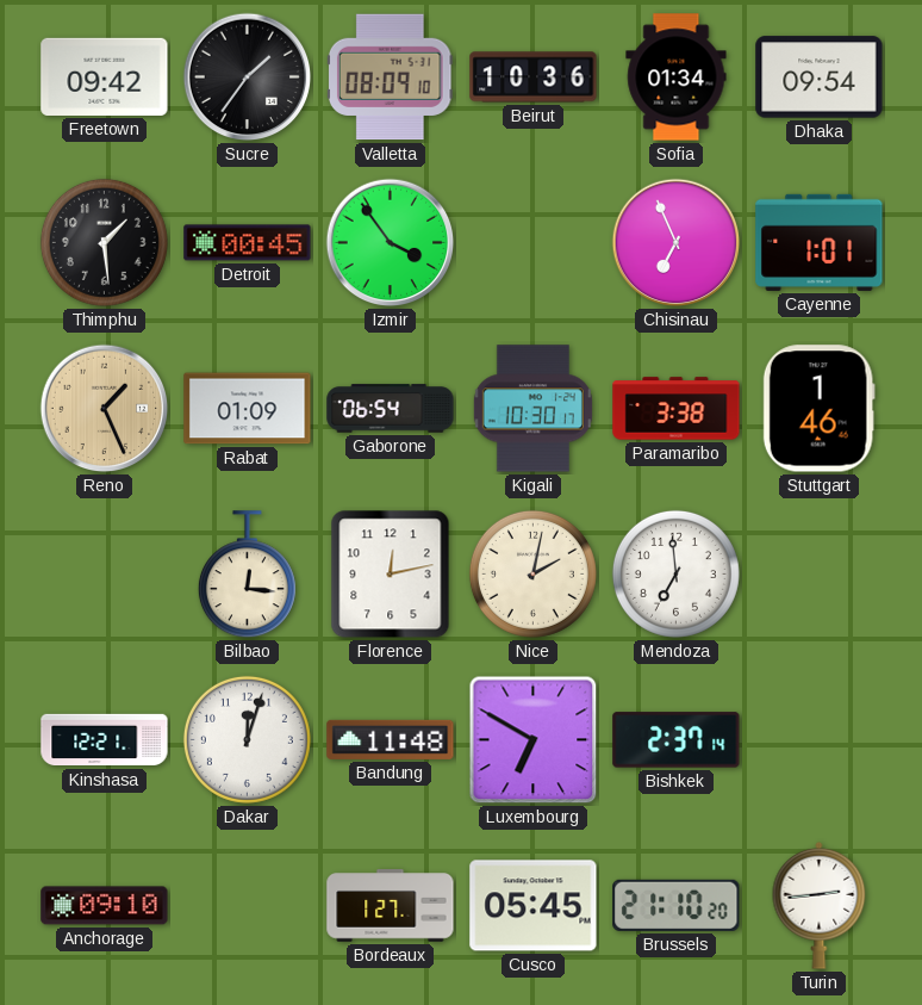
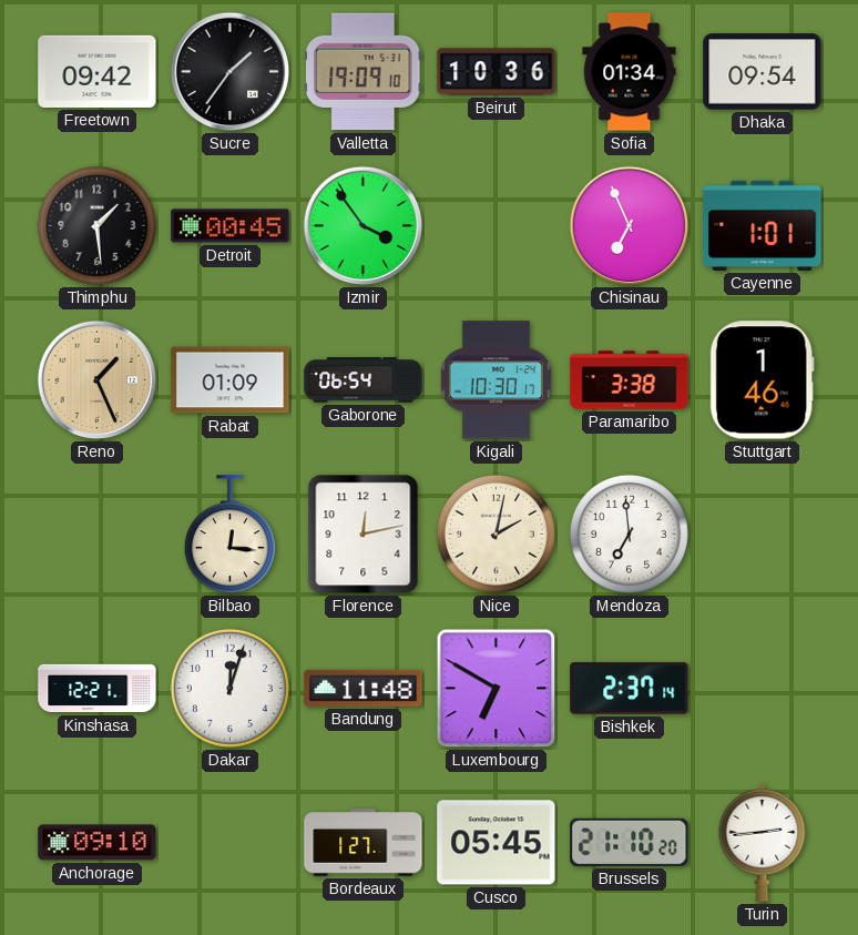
Valletta: 08:09 -> 19:09 (362, 72)
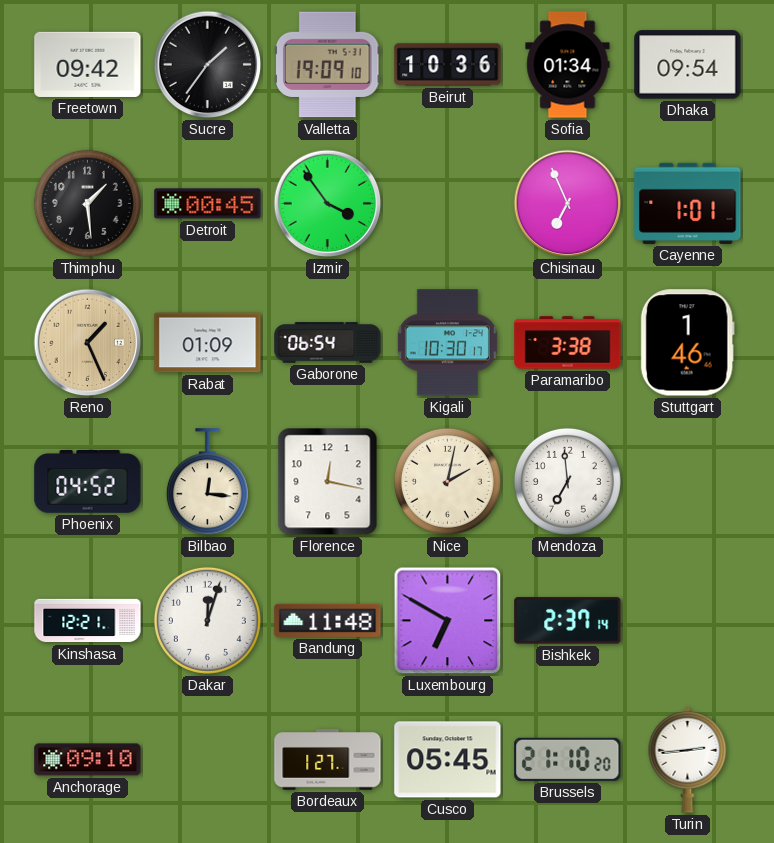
Phoenix: none -> 04:52 (88, 482)
Florence: 12:13 -> 12:17 (328, 482)
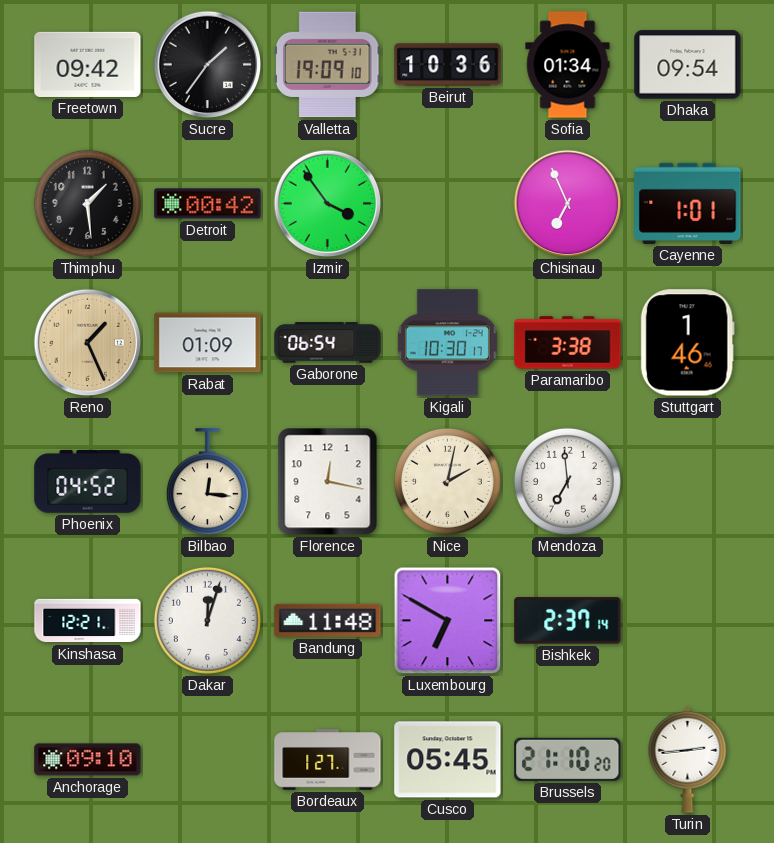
Detroit: 00:45 -> 00:42 (208, 204)
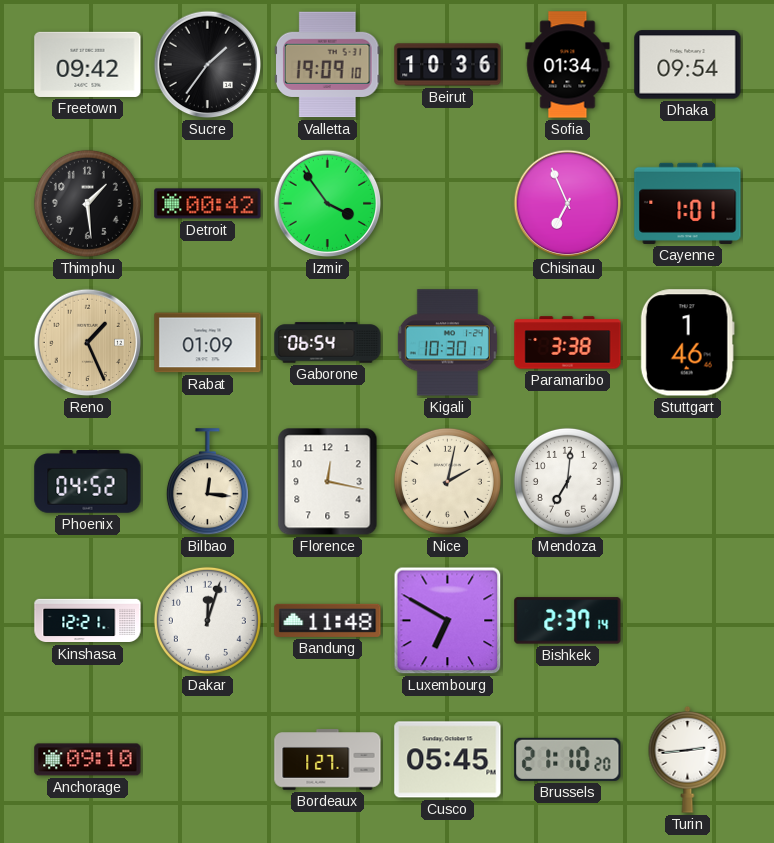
Mendoza: 6:59 -> 7:01 (567, 481)
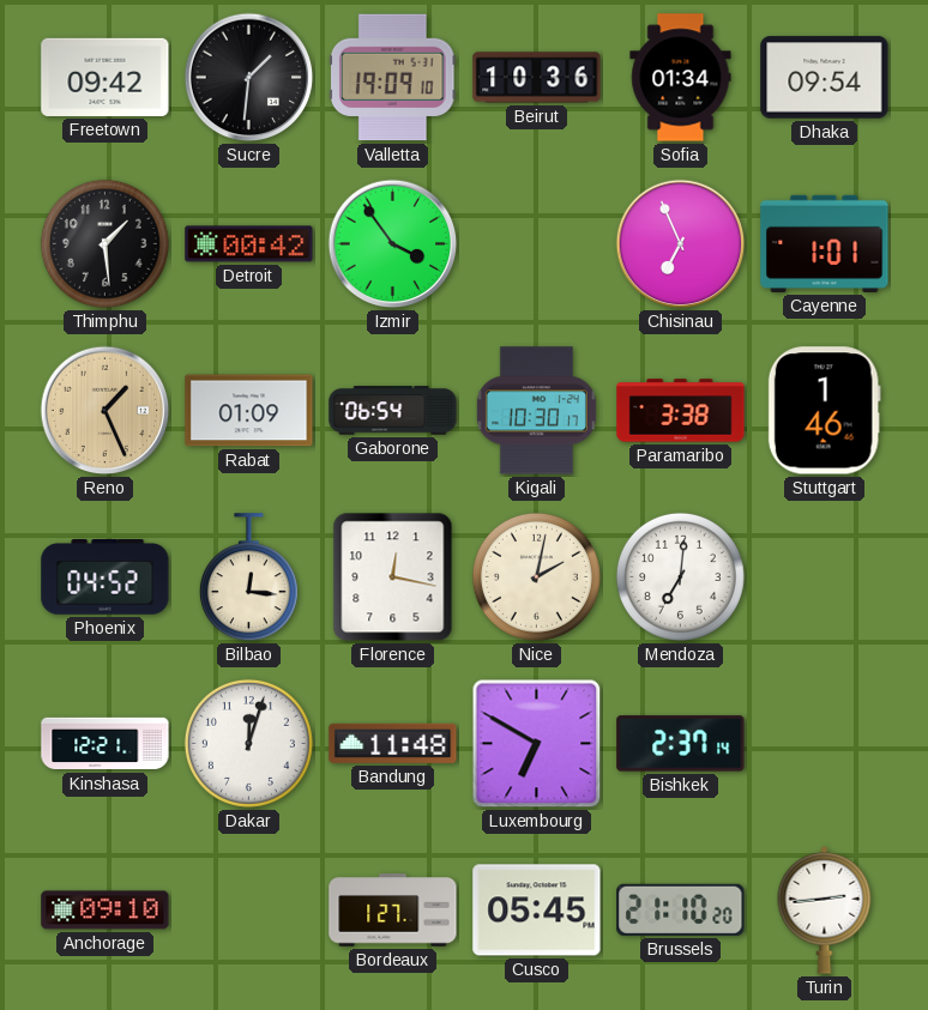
Sucre: 1:36 -> 1:31 (249, 78)
